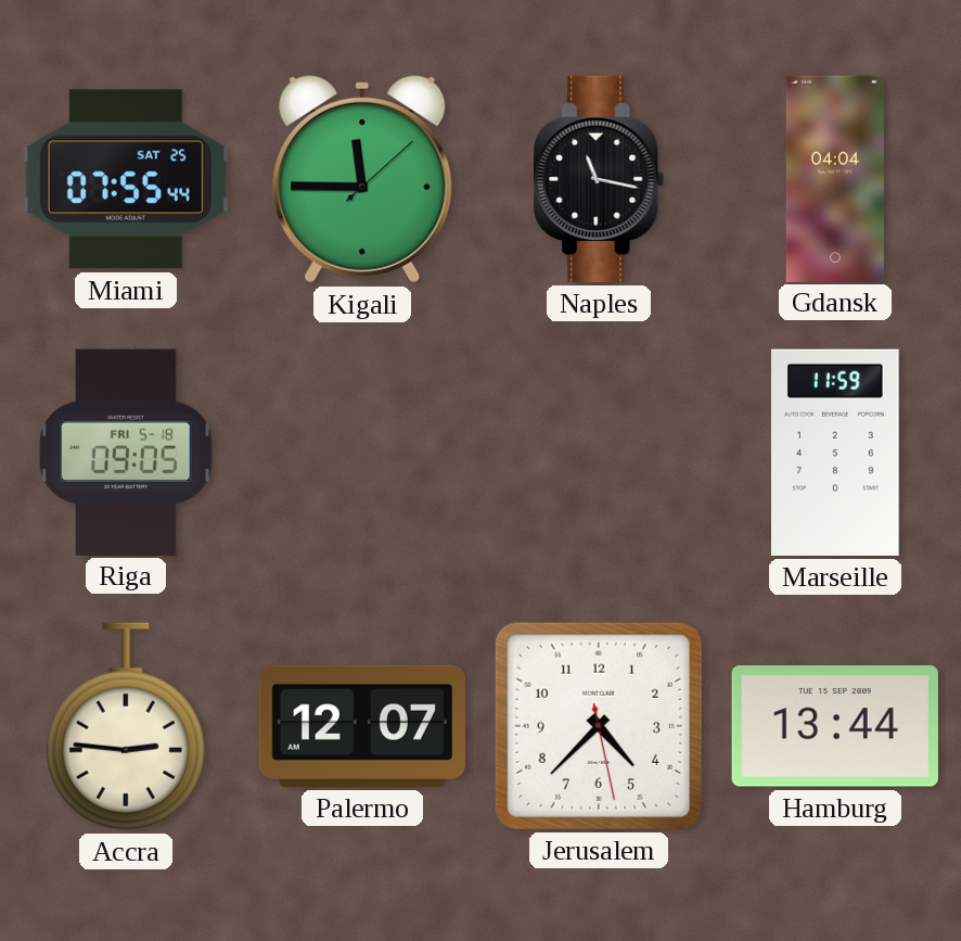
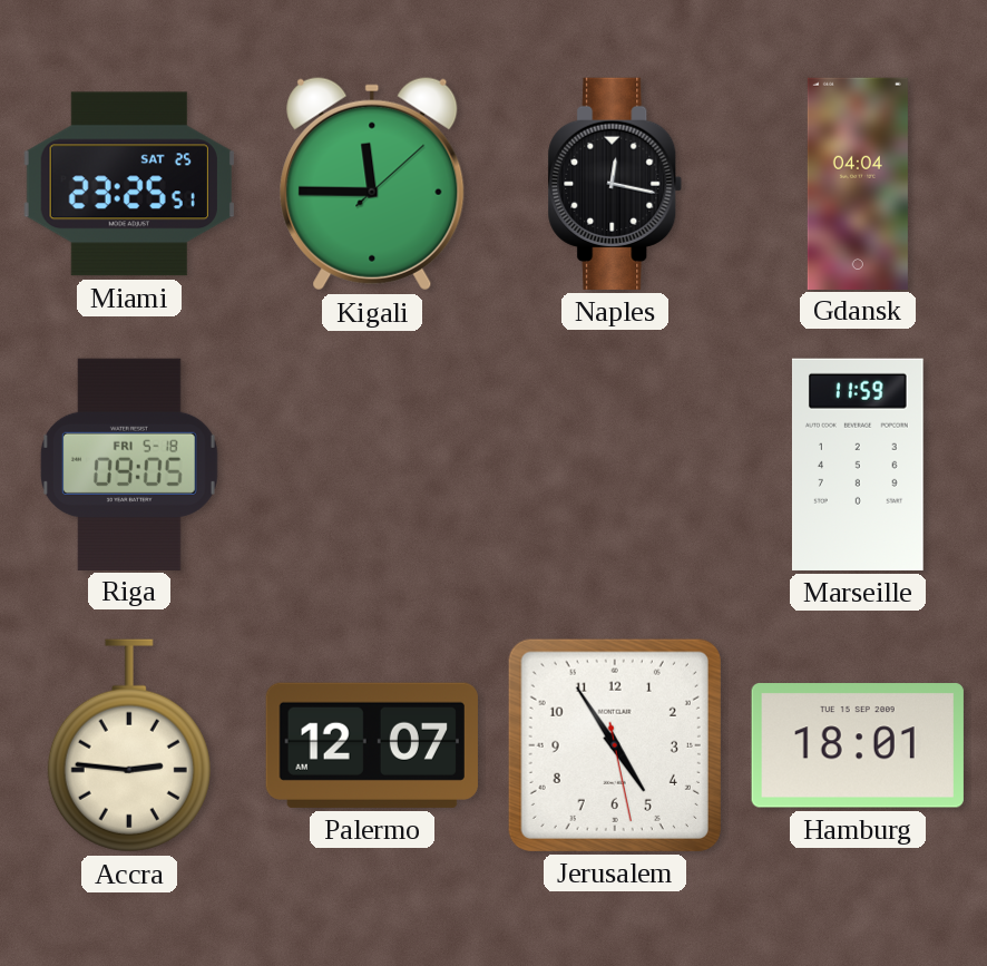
Miami: 07:55 -> 23:25 (129, 184)
Naples: 11:17 -> 12:17 (615, 184)
Jerusalem: 4:37 -> 4:54 (615, 745)
Hamburg: 13:44 -> 18:01 (858, 745)
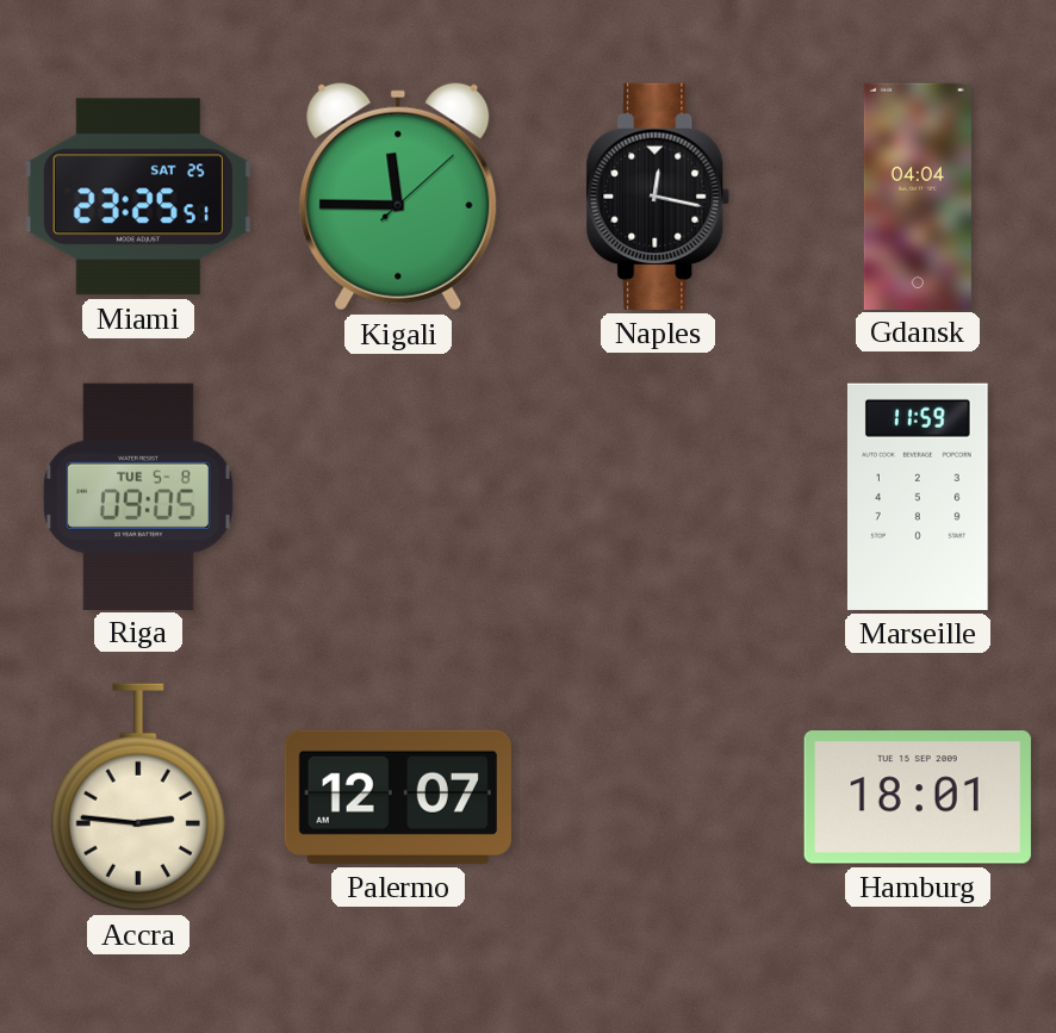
Riga date: FRI 5-18 -> TUE 5-8 (138, 496)
Jerusalem: 4:54 -> none (615, 745)
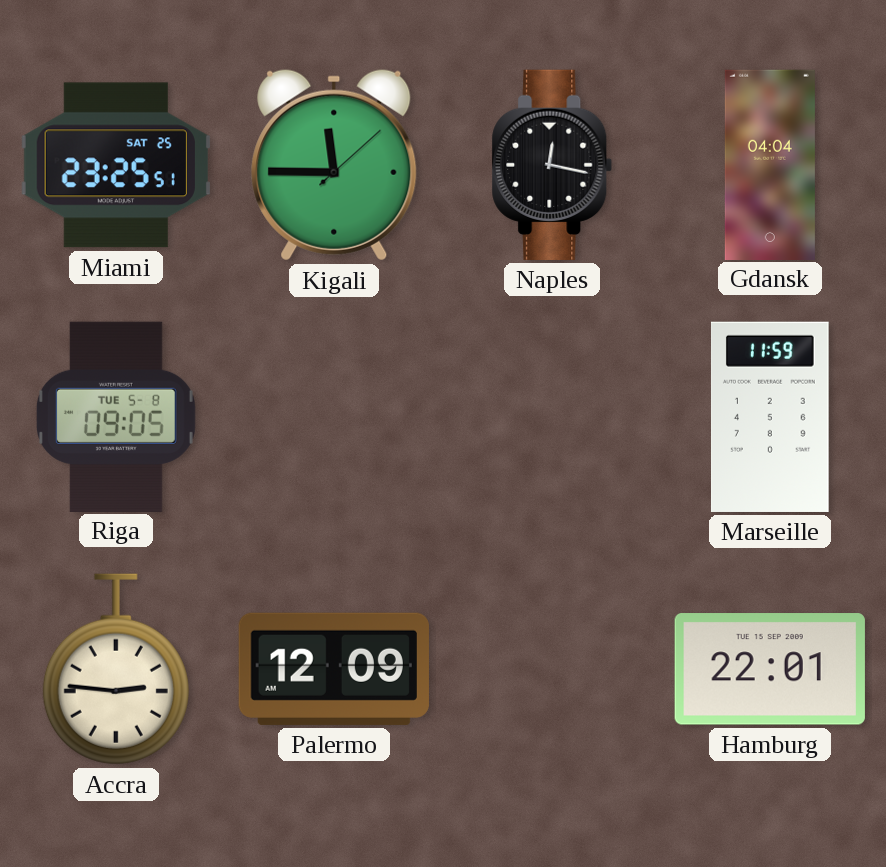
Palermo: 12:07 -> 12:09 (334, 669)
Hamburg: 18:01 -> 22:01 (770, 669)
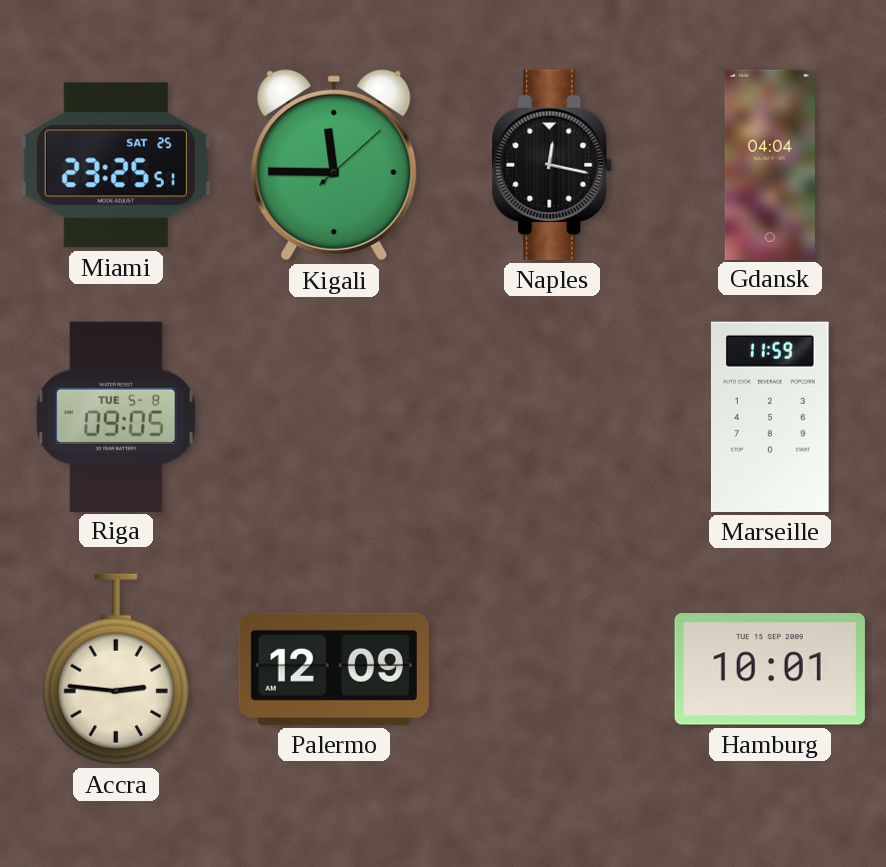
Hamburg: 22:01 -> 10:01 (770, 669)
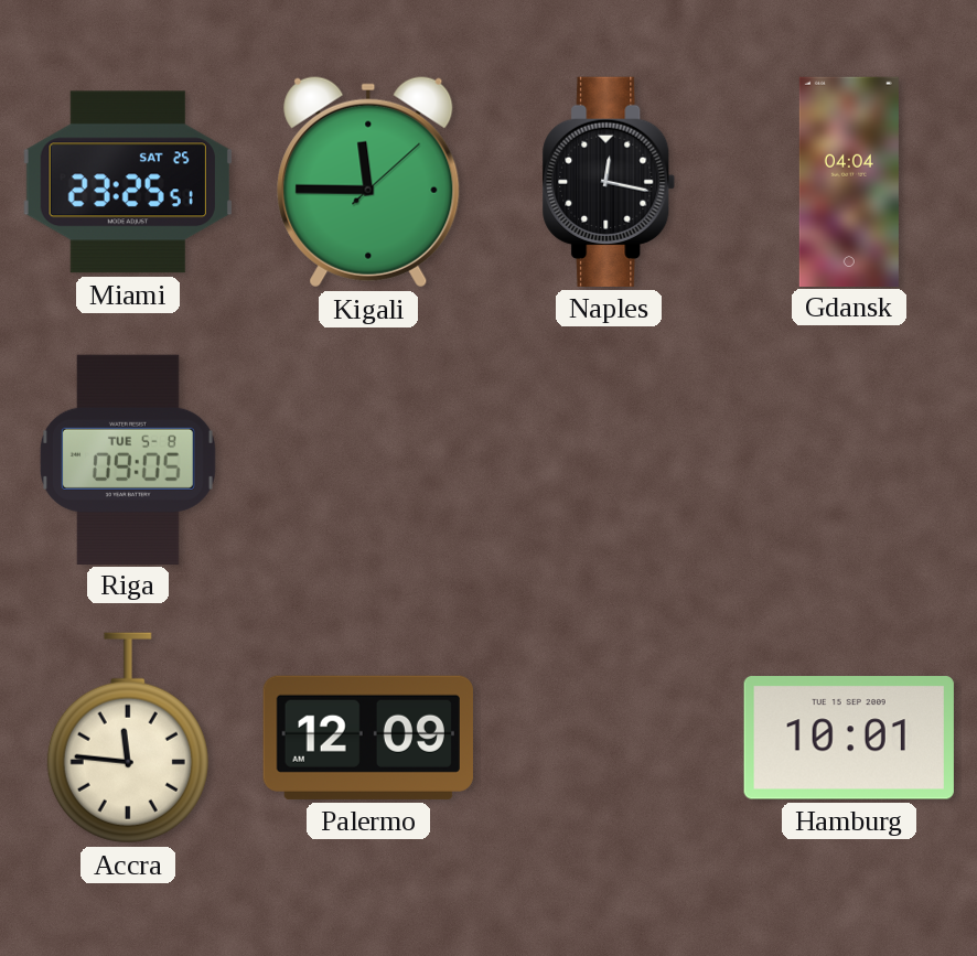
Marseille: 11:59 -> none (770, 417)
Accra: 2:46 -> 11:46 (128, 738)
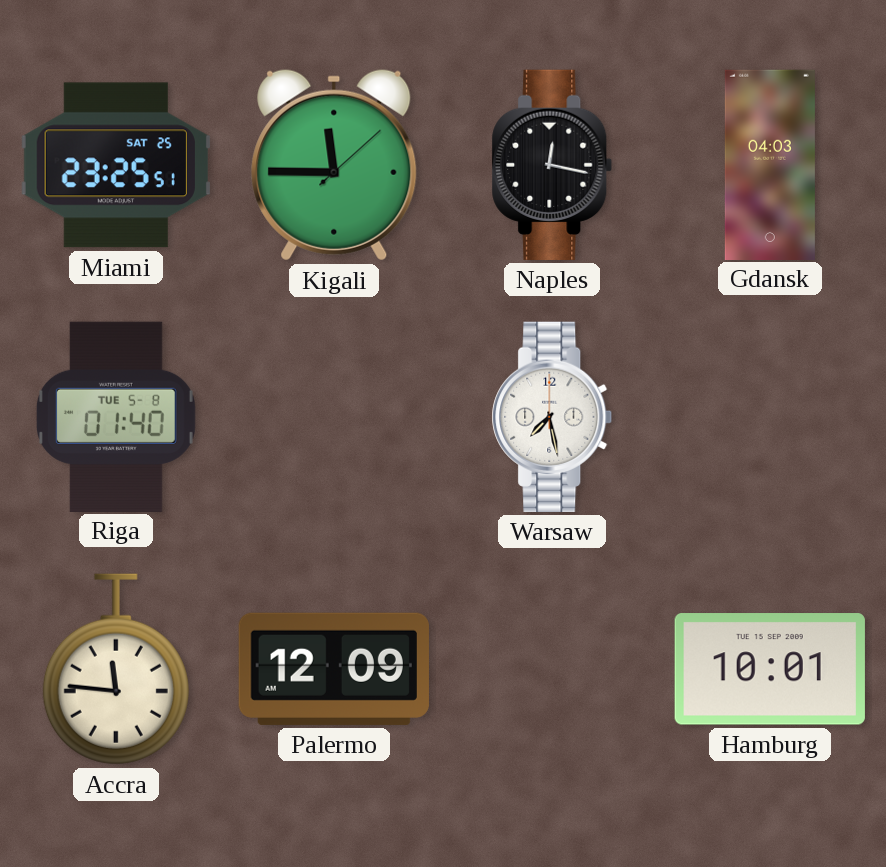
Gdansk: 04:04 -> 04:03 (770, 164)
Riga: 09:05 -> 01:40 (116, 416)
Warsaw: none -> 7:28 (552, 417)
